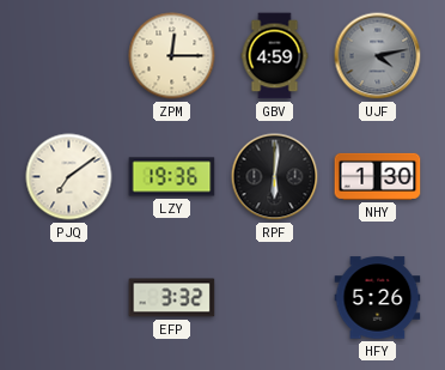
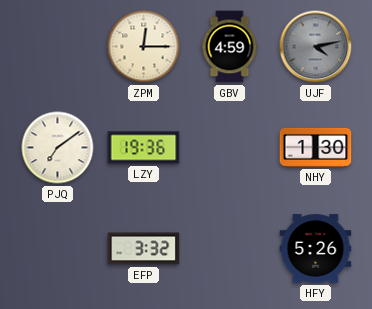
RPF: 6:01 -> none (275, 177)
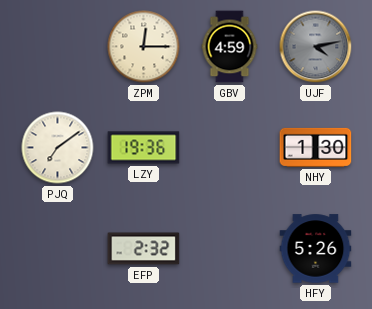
EFP: 3:32 -> 2:32 (144, 249)
